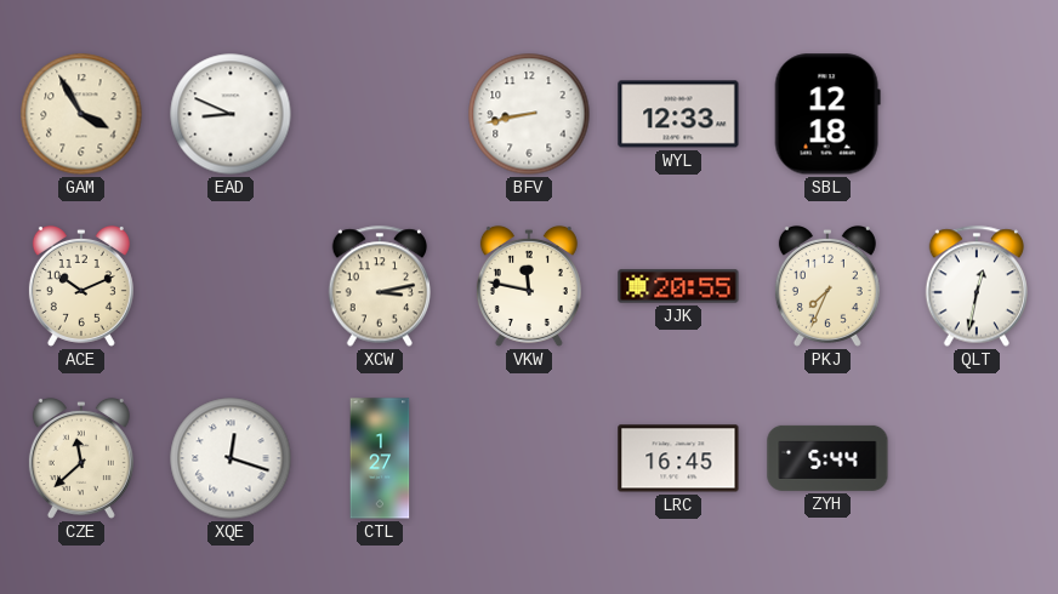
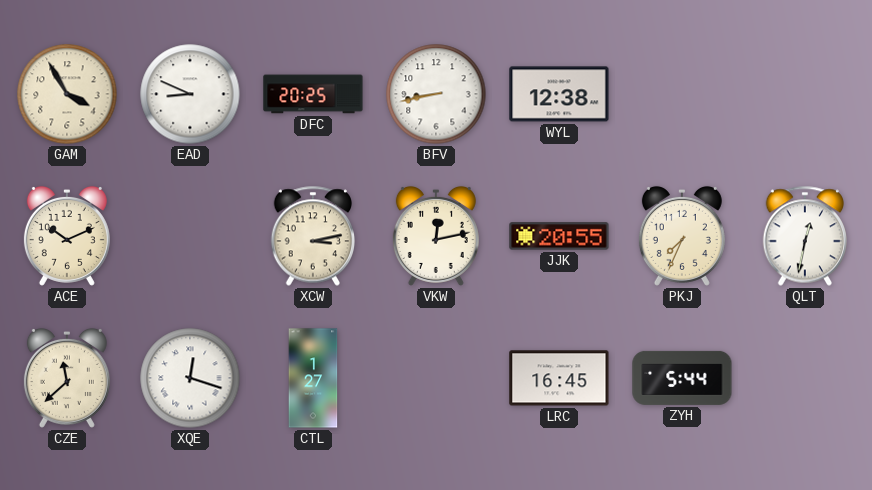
DFC: none -> 20:25 (313, 94)
WYL: 12:33 -> 12:38 (559, 94)
SBL: 12:18 -> none (827, 114)
VKW: 11:47 -> 12:13 (436, 236)
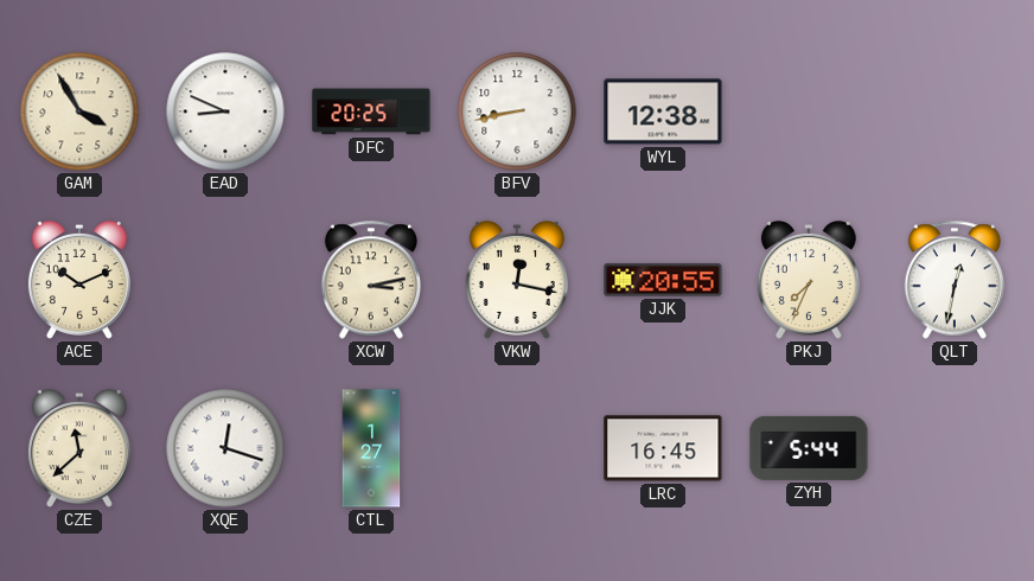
VKW: 12:13 -> 12:17 (517, 280)
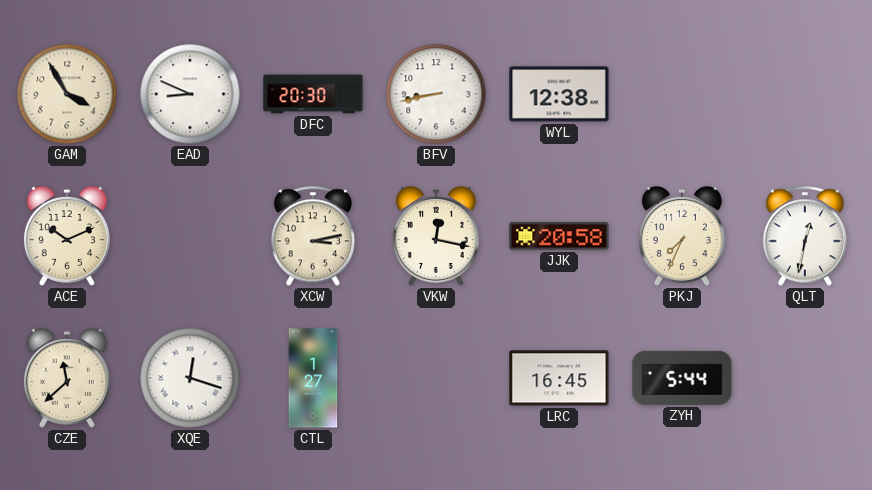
DFC: 20:25 -> 20:30 (313, 94)
JJK: 20:55 -> 20:58 (559, 236)
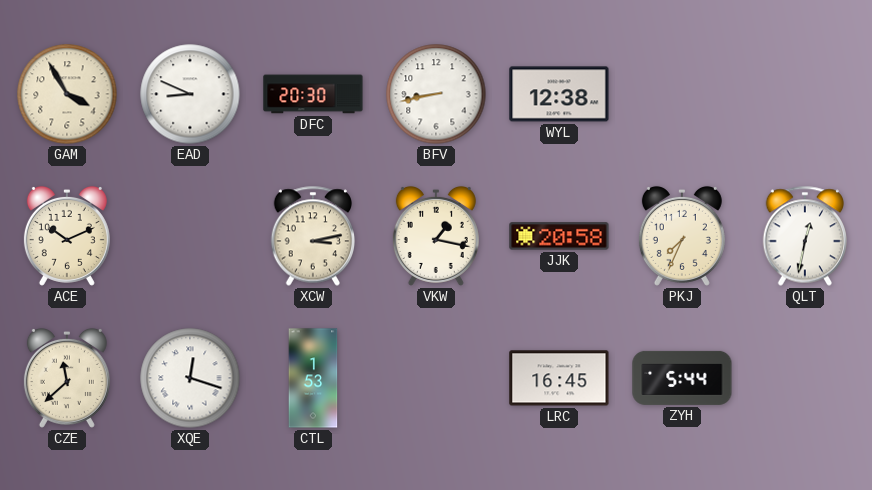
VKW: 12:17 -> 1:17 (436, 236)
CTL: 1:27 -> 1:53 (313, 378)
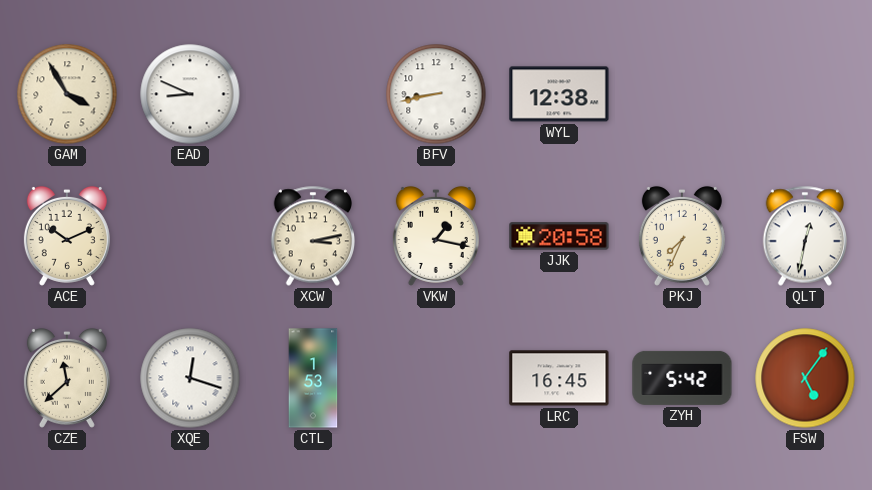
DFC: 20:30 -> none (313, 94)
ZYH: 5:44 -> 5:42 (682, 378)
FSW: none -> 5:06 (805, 378)
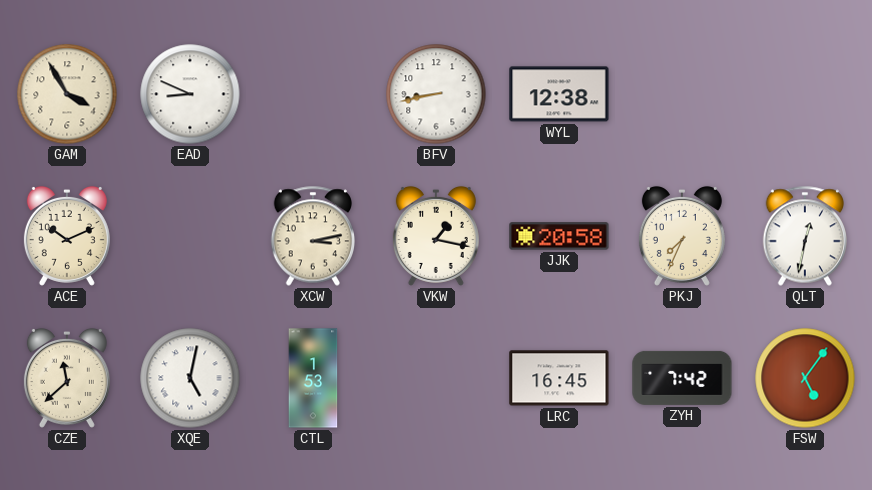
XQE: 12:18 -> 5:02 (190, 378)
ZYH: 5:42 -> 7:42 (682, 378)
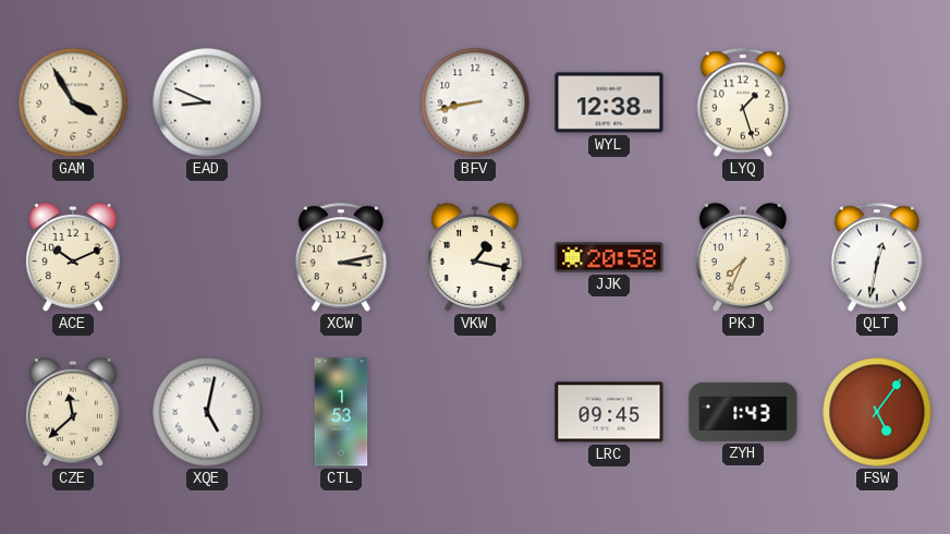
LYQ: none -> 1:27 (742, 102)
LRC: 16:45 -> 09:45 (609, 412)
ZYH: 7:42 -> 1:43 (743, 412)
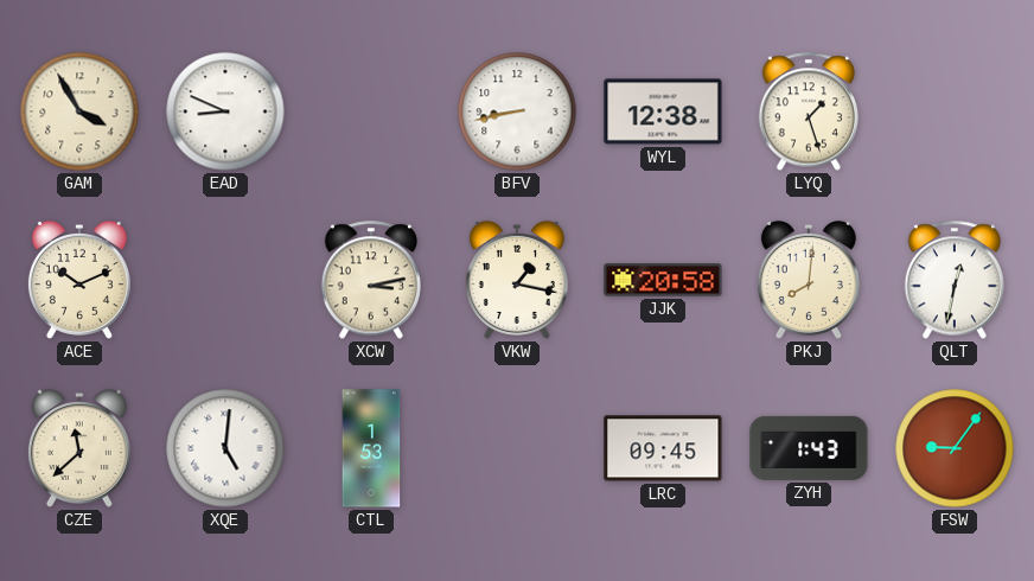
PKJ: 7:34 -> 8:01 (809, 280)
XQE: 5:02 -> 5:01 (225, 448)
FSW: 5:06 -> 9:06 (955, 448)
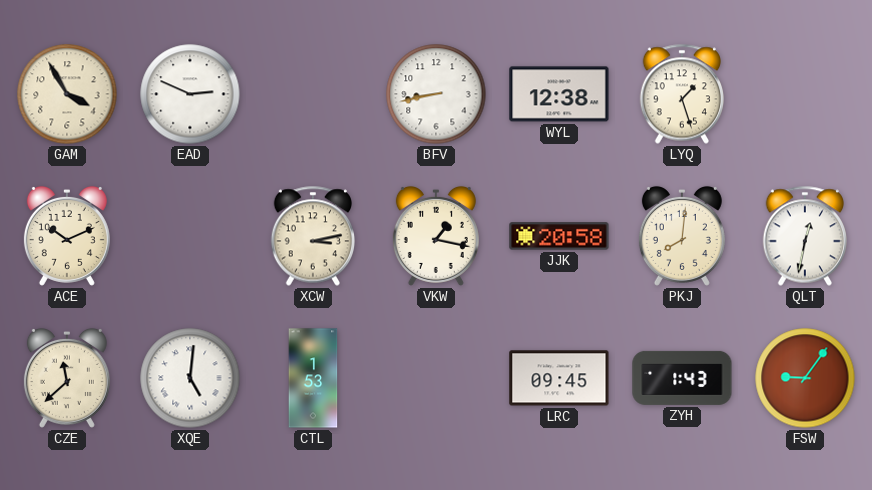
EAD: 8:49 -> 2:49 (190, 94)
